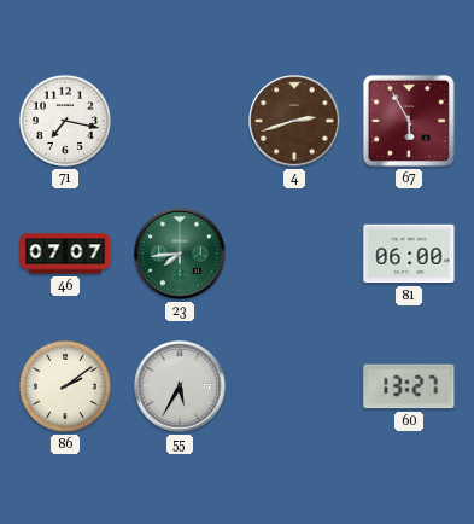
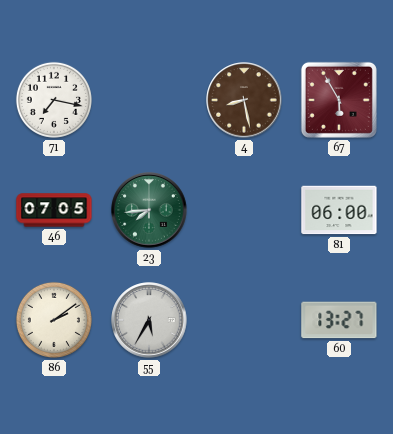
4: 2:42 -> 8:28 (244, 100)
46: 07:07 -> 07:05 (54, 210)
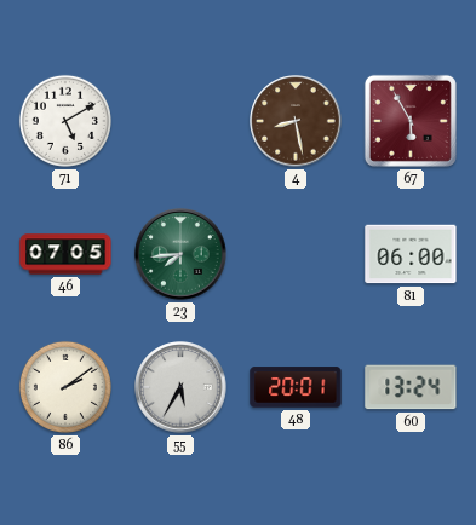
71: 7:17 -> 5:10 (65, 121)
48: none -> 20:01 (296, 387)
60: 13:27 -> 13:24 (411, 387)
